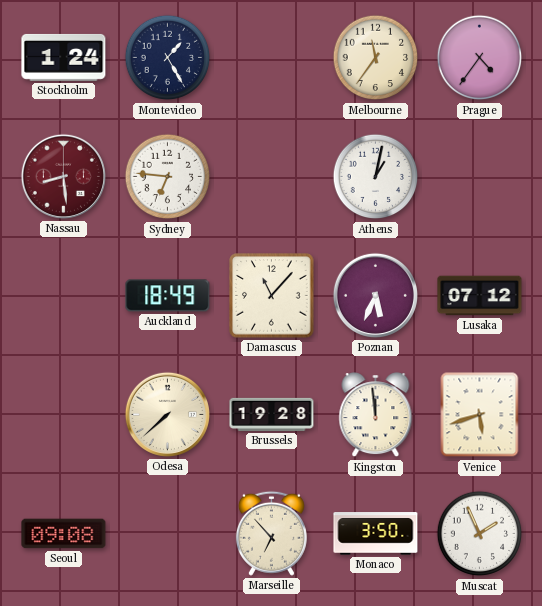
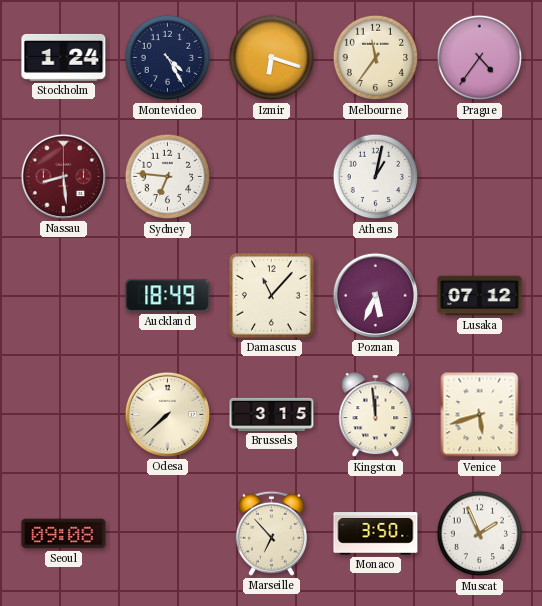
Montevideo: 1:25 -> 4:25 (168, 58)
Izmir: none -> 6:18 (272, 58)
Brussels: 19:28 -> 3:15 (272, 414)
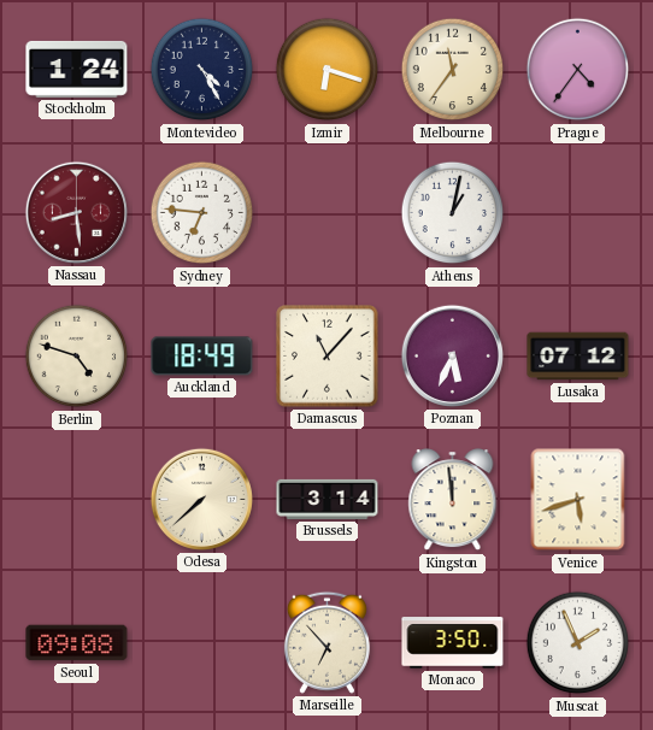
Berlin: none -> 4:48 (77, 357)
Brussels: 3:15 -> 3:14 (328, 499)
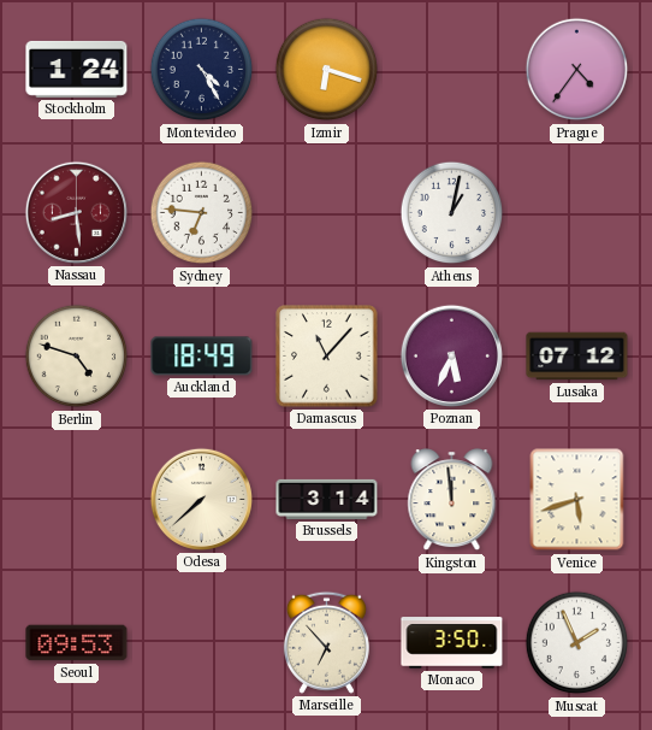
Melbourne: 11:36 -> none (453, 70)
Seoul: 09:08 -> 09:53 (77, 643)
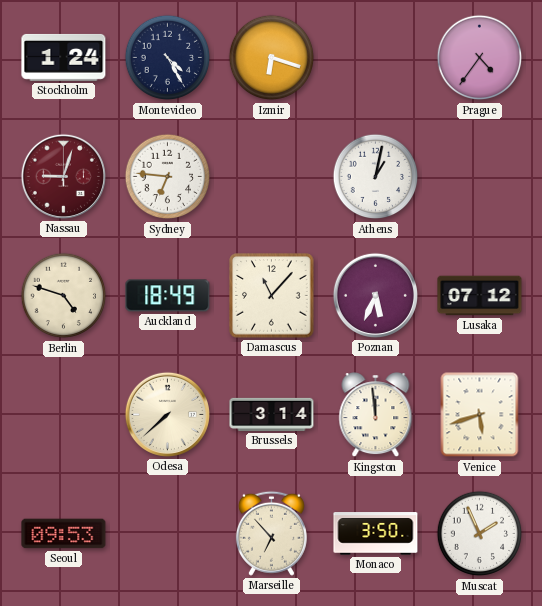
Nassau: 8:29 -> 9:03 (63, 176)
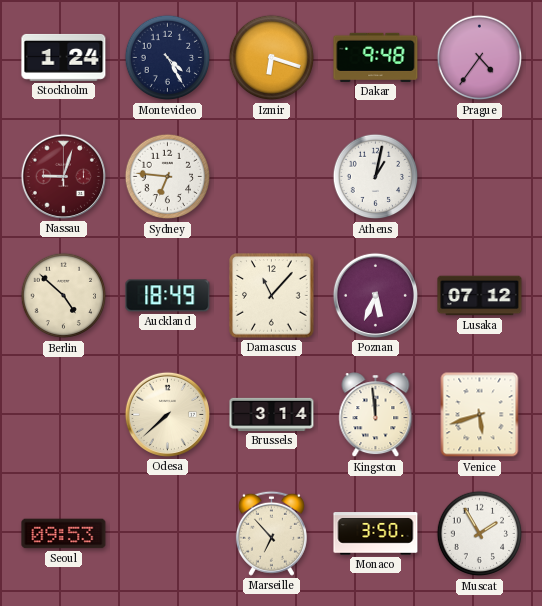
Dakar: none -> 9:48 (376, 57)
Berlin: 4:48 -> 4:52 (64, 296)
Muscat: 1:56 -> 1:55 (480, 534)
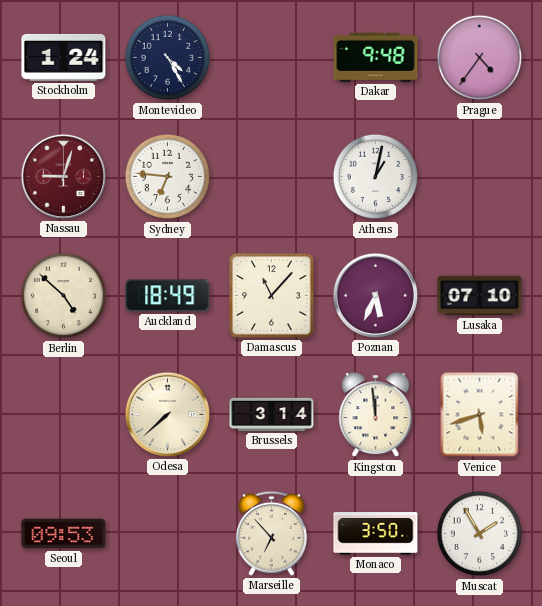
Izmir: 6:18 -> none (272, 58)
Lusaka: 07:12 -> 07:10 (480, 296)
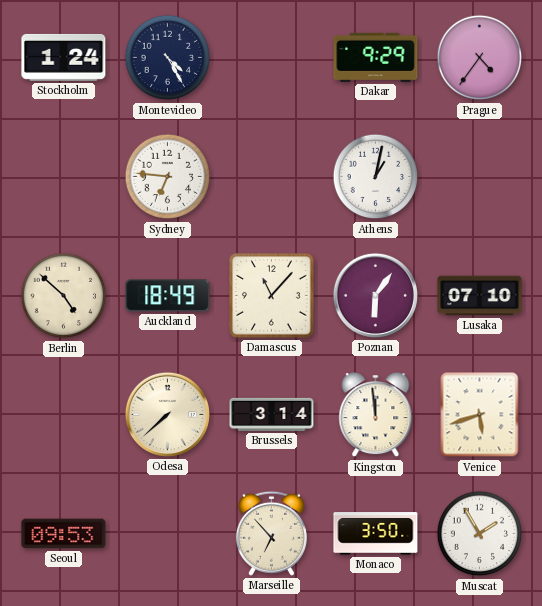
Dakar: 9:48 -> 9:29 (376, 57)
Nassau: 9:03 -> none (63, 176)
Poznan: 5:34 -> 6:06 (375, 295)
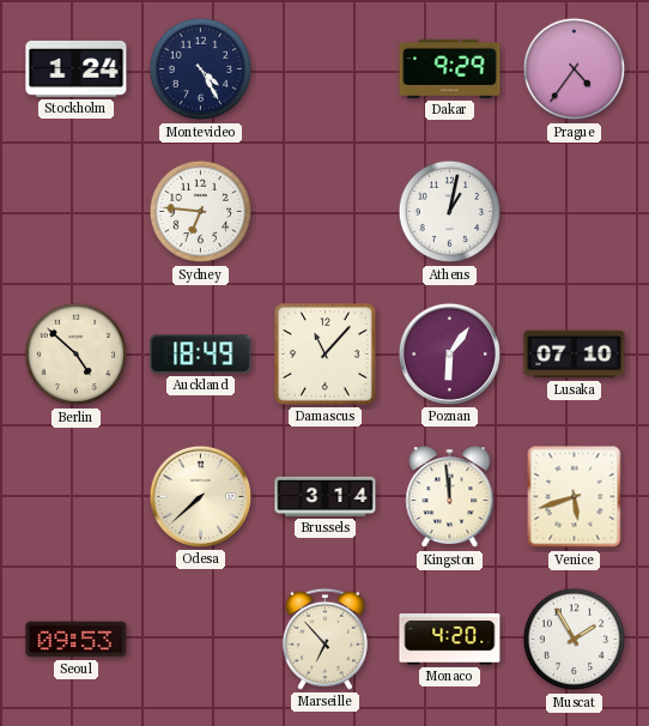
Monaco: 3:50 -> 4:20 (450, 640)
